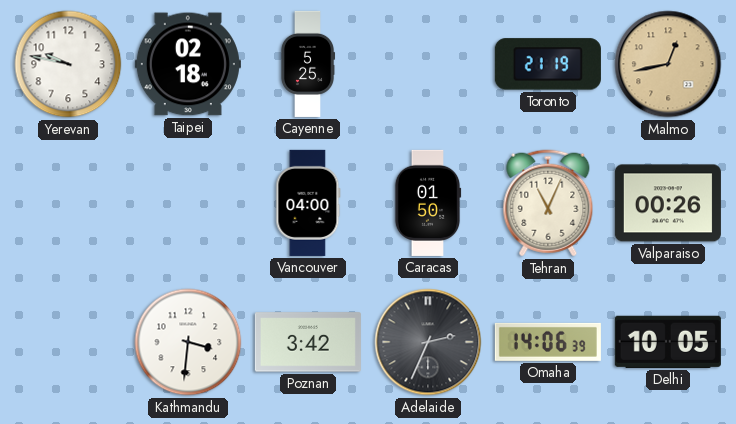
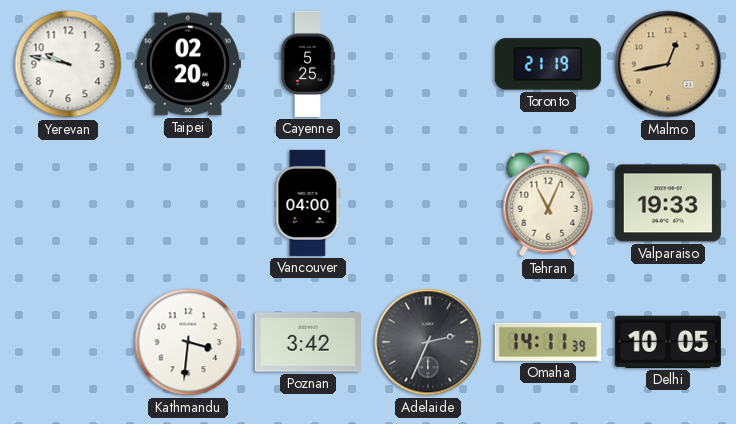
Taipei: 02:18 -> 02:20 (188, 64)
Caracas: 01:50 -> none (428, 203)
Valparaiso: 00:26 -> 19:33 (668, 203)
Omaha: 14:06 -> 14:11 (548, 342)
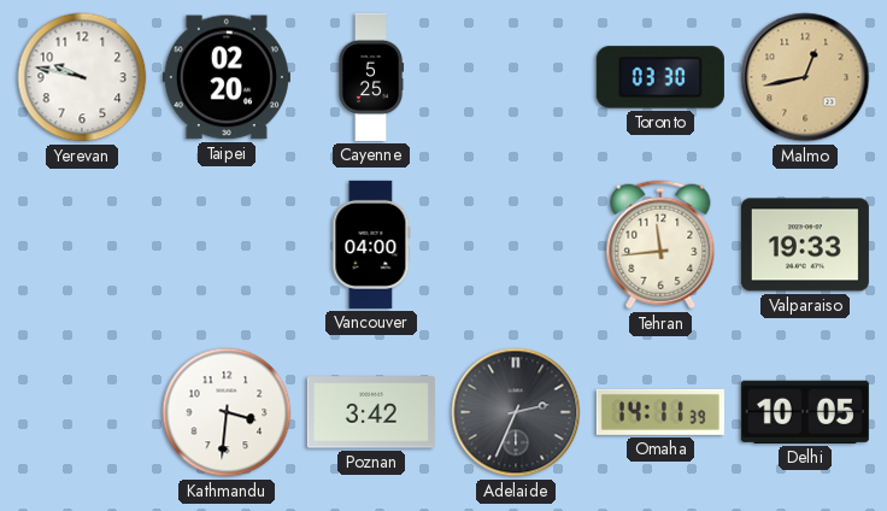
Toronto: 21:19 -> 03:30 (660, 77)
Tehran: 11:04 -> 11:44 (660, 245)
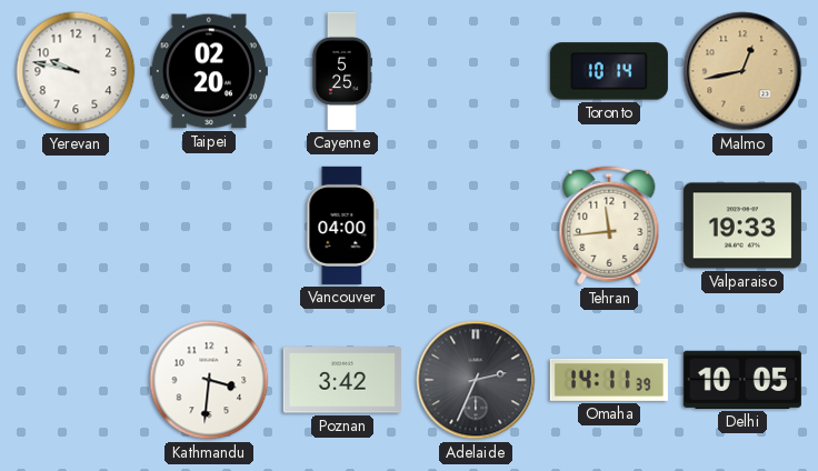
Toronto: 03:30 -> 10:14 (609, 71)
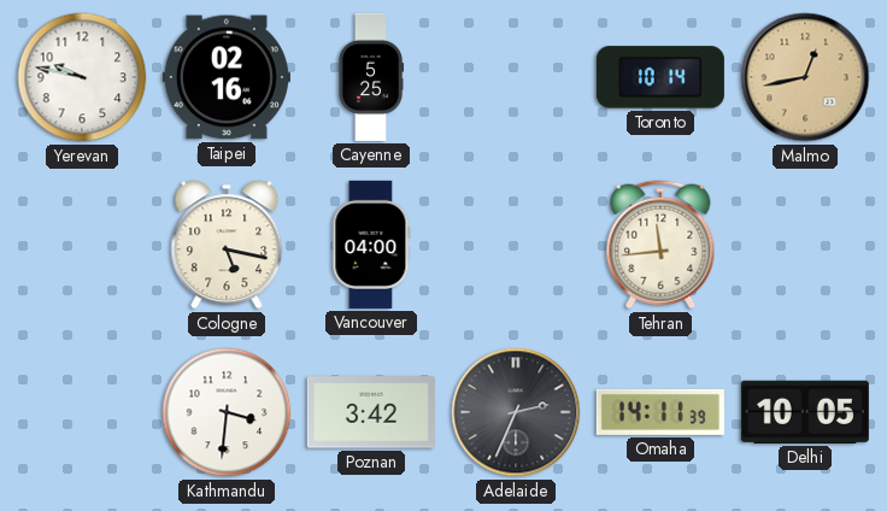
Taipei: 02:20 -> 02:16 (227, 77)
Cologne: none -> 5:17 (227, 245)
Valparaiso: 19:33 -> none (742, 226)
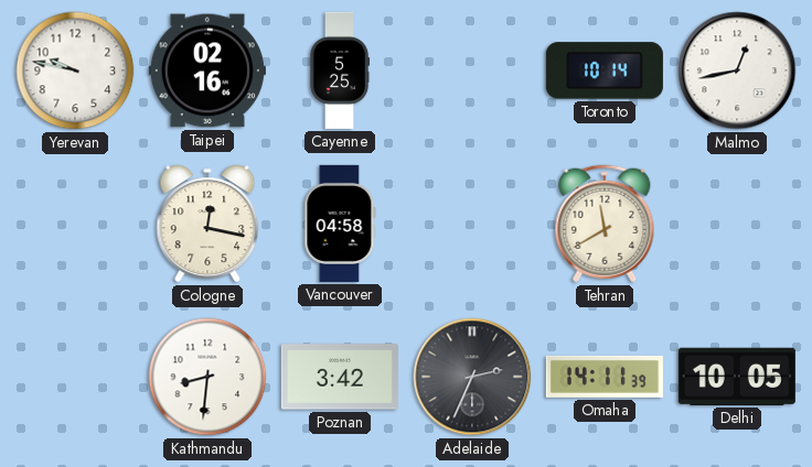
Malmo dial: champagne -> white (737, 70)
Cologne: 5:17 -> 12:17 (207, 224)
Vancouver: 04:00 -> 04:58 (340, 224)
Tehran: 11:44 -> 11:40 (605, 224)
Kathmandu: 3:31 -> 8:31 (207, 377)
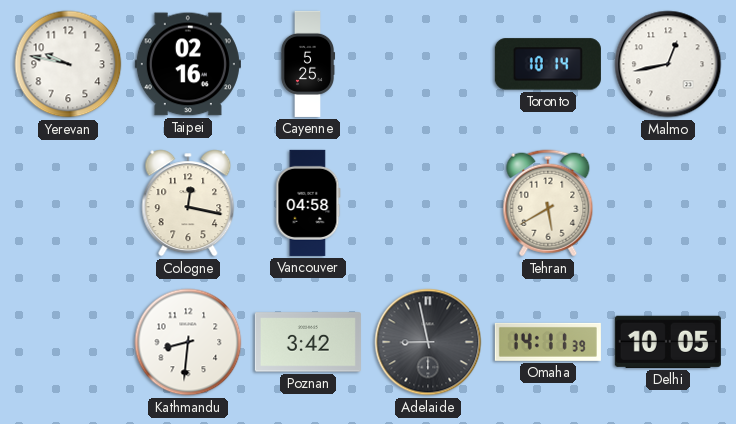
Tehran: 11:40 -> 5:40 (548, 203)
Adelaide: 2:34 -> 8:58 (428, 342)
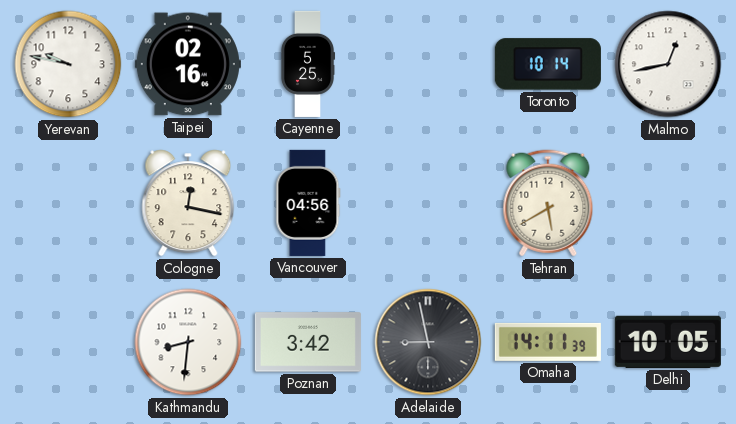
Vancouver: 04:58 -> 04:56 (308, 203)
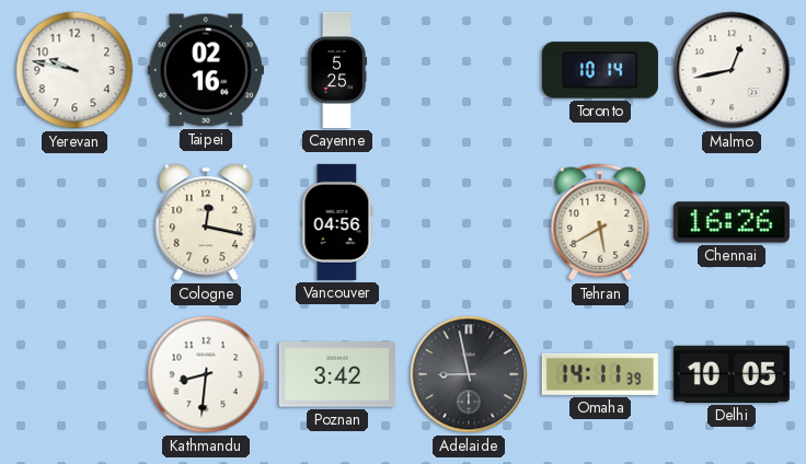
Chennai: none -> 16:26 (732, 222)
